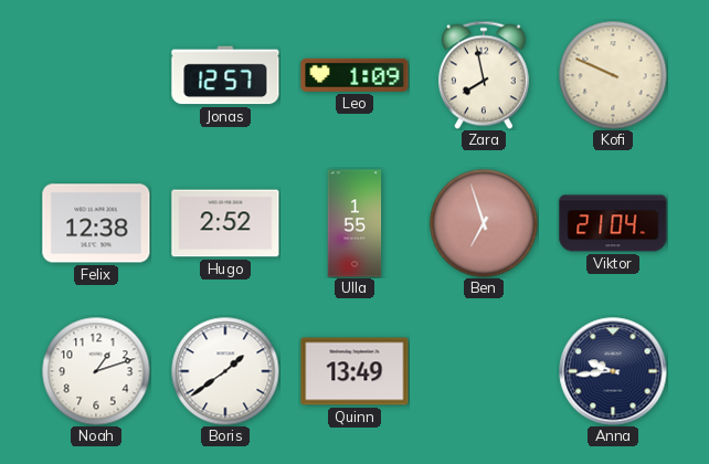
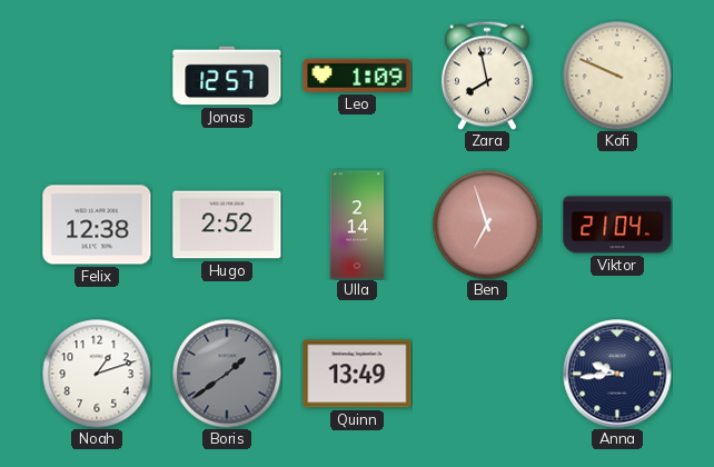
Ulla: 1:55 -> 2:14 (357, 225)
Boris dial: white -> grey (227, 374)
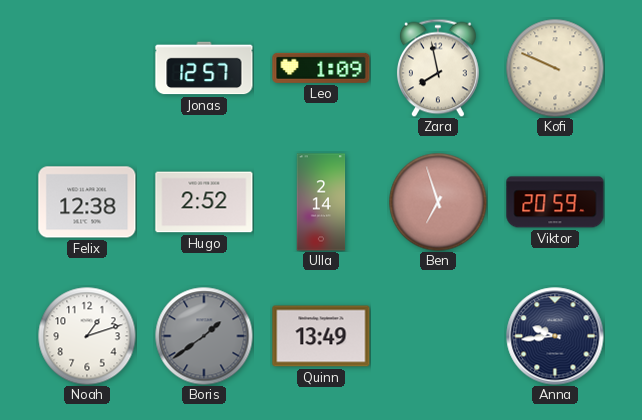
Viktor: 21:04 -> 20:59 (555, 202)
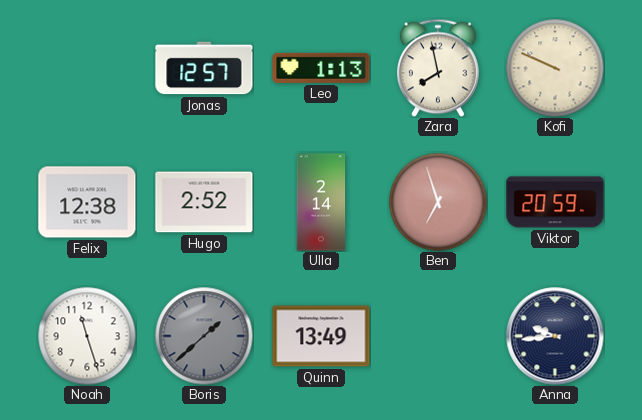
Leo: 1:09 -> 1:13 (321, 68)
Noah: 1:12 -> 11:27 (87, 336)
Boris: 1:39 -> 1:38 (204, 336)
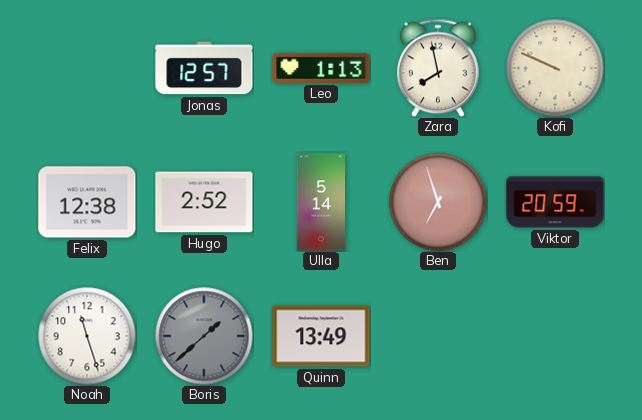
Ulla: 2:14 -> 5:14 (321, 202)
Anna: 9:44 -> none (555, 336)
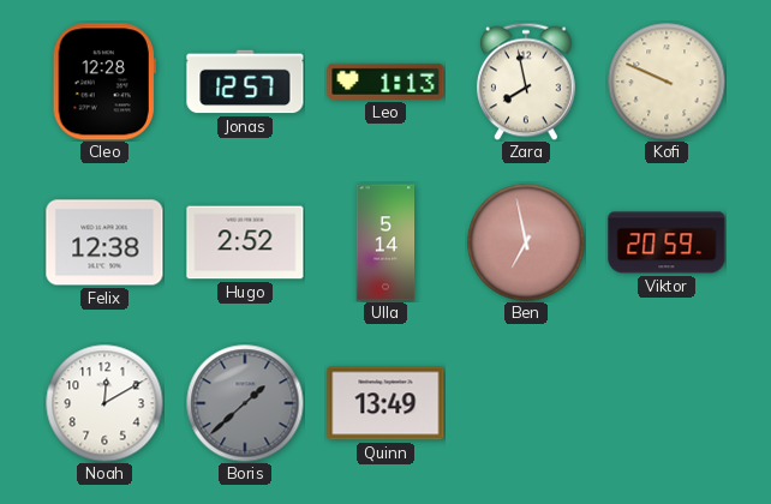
Cleo: none -> 12:28 (104, 82)
Ben: 6:57 -> 6:58 (526, 242)
Noah: 11:27 -> 12:10 (104, 403)
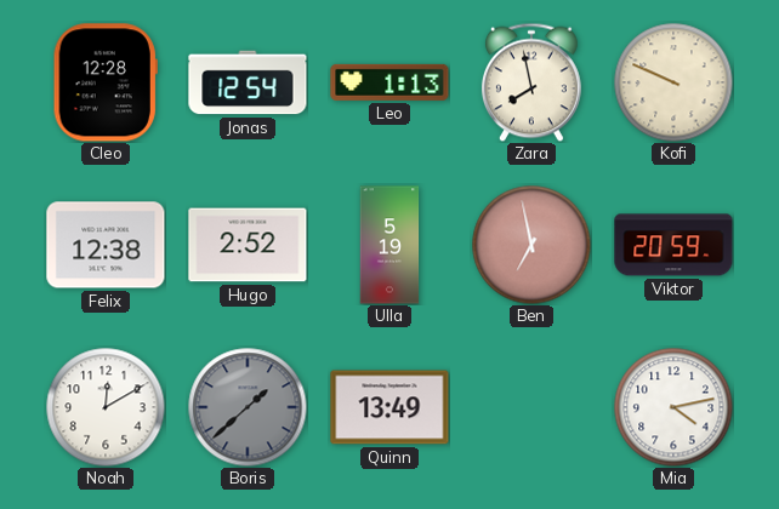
Jonas: 12:57 -> 12:54 (248, 82)
Ulla: 5:14 -> 5:19 (389, 245)
Mia: none -> 4:13 (673, 407)
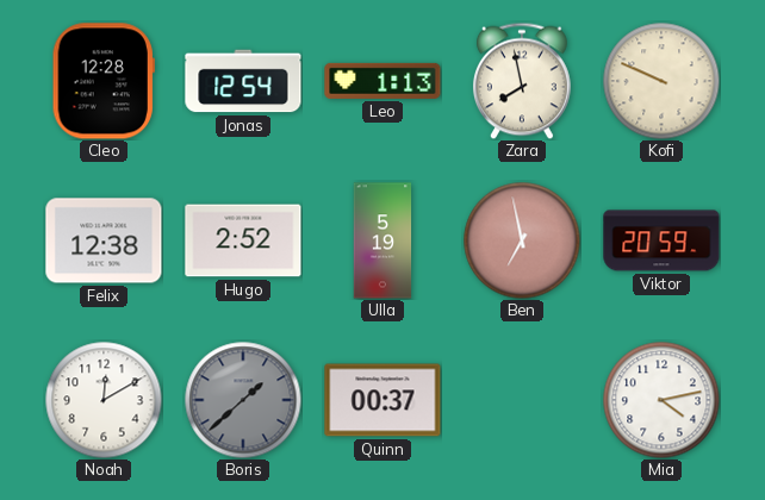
Quinn: 13:49 -> 00:37 (382, 400)
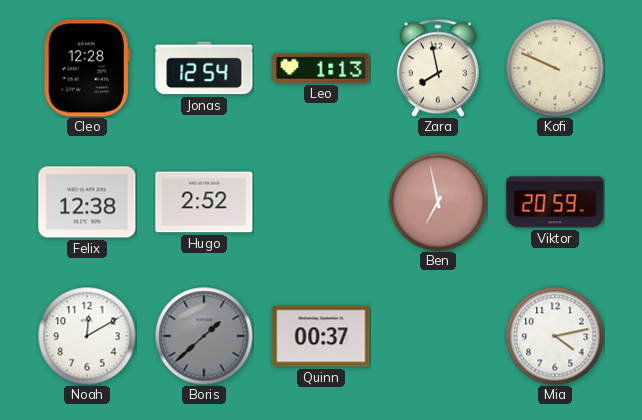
Ulla: 5:19 -> none (382, 240)
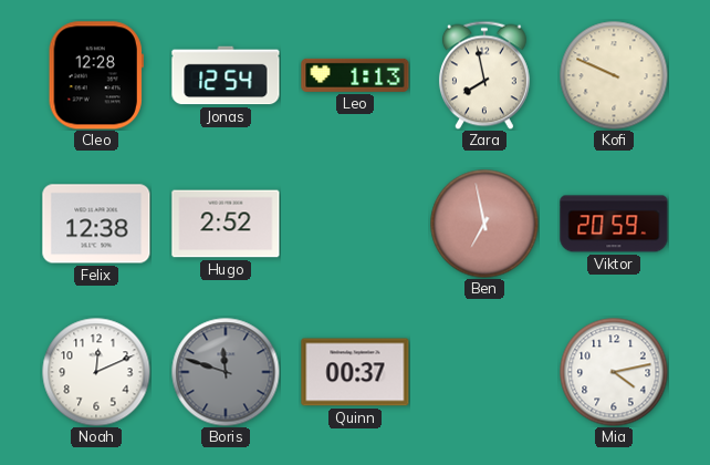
Noah: 12:10 -> 12:11 (96, 372)
Boris: 1:38 -> 11:48 (226, 372)
